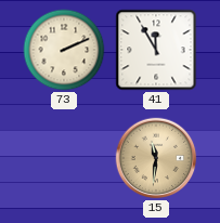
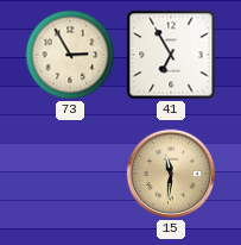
73: 2:11 -> 2:55 (70, 55)
41: 11:55 -> 6:55 (171, 55)
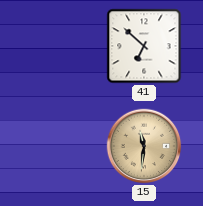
73: 2:55 -> none (70, 55)
41: 6:55 -> 6:52 (144, 46)
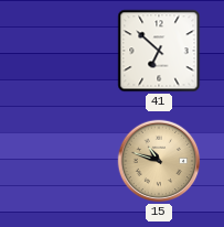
15: 11:31 -> 10:48 (159, 161)
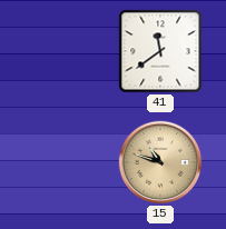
41: 6:52 -> 11:39 (160, 51)
